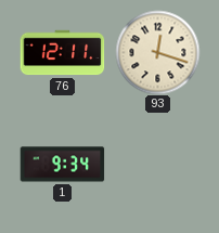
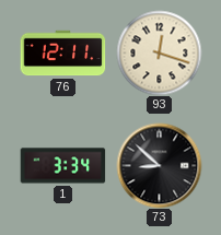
1: 9:34 -> 3:34 (62, 166)
73: none -> 8:52 (159, 165)
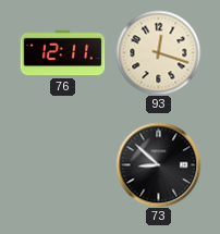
1: 3:34 -> none (62, 166)
